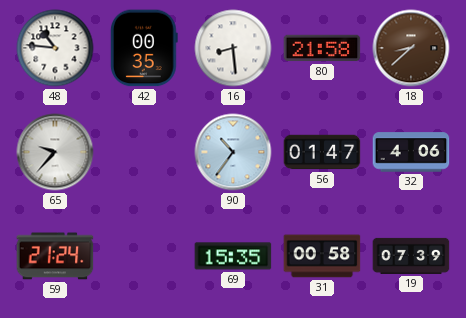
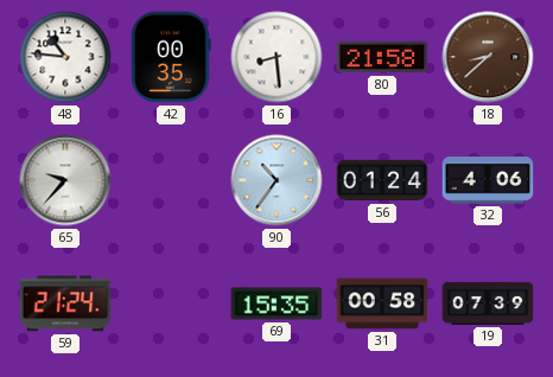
56: 01:47 -> 01:24 (382, 180)
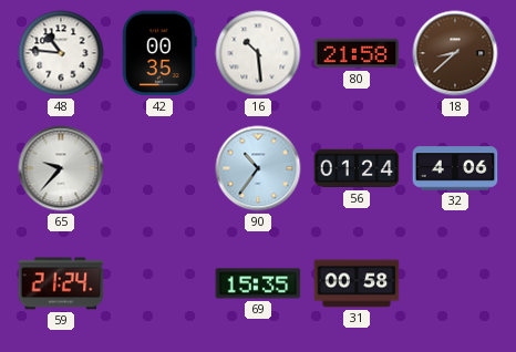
16: 8:29 -> 10:29 (258, 53)
19: 07:39 -> none (488, 303)
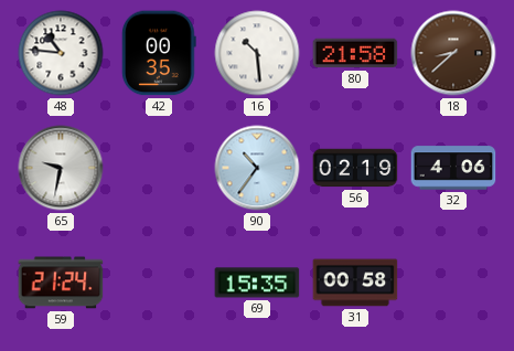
65: 9:37 -> 9:32 (61, 168)
56: 01:24 -> 02:19 (355, 168)
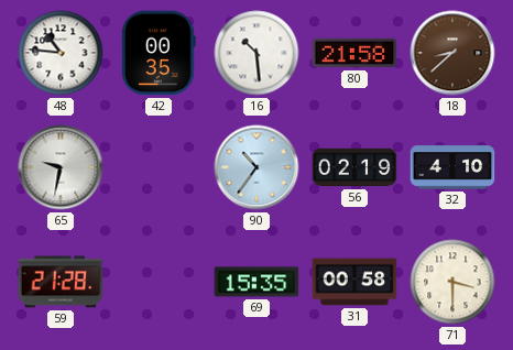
32: 4:06 -> 4:10 (452, 167)
59: 21:24 -> 21:28 (61, 282)
71: none -> 3:30 (452, 282)
